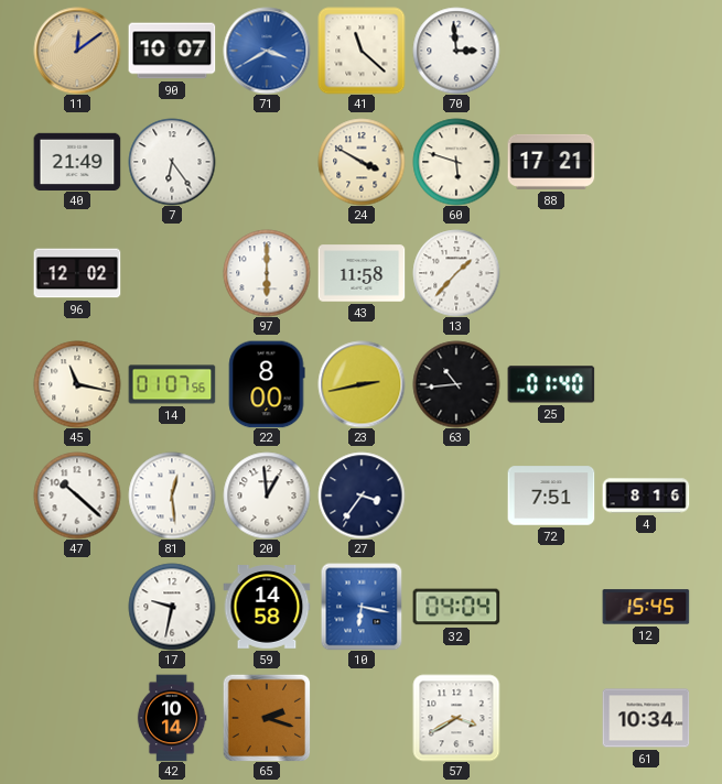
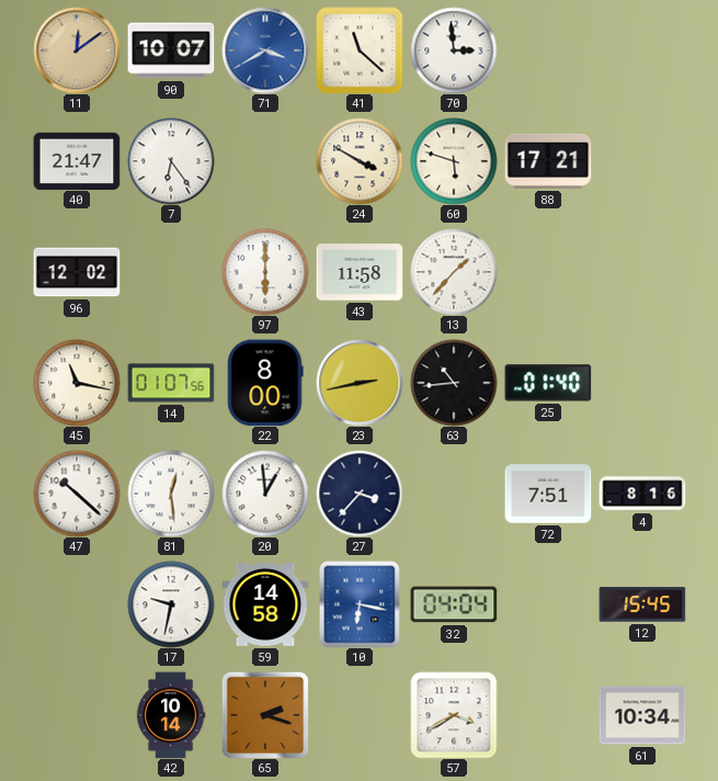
40: 21:49 -> 21:47 (77, 160)
27: 3:36 -> 3:37 (360, 494)
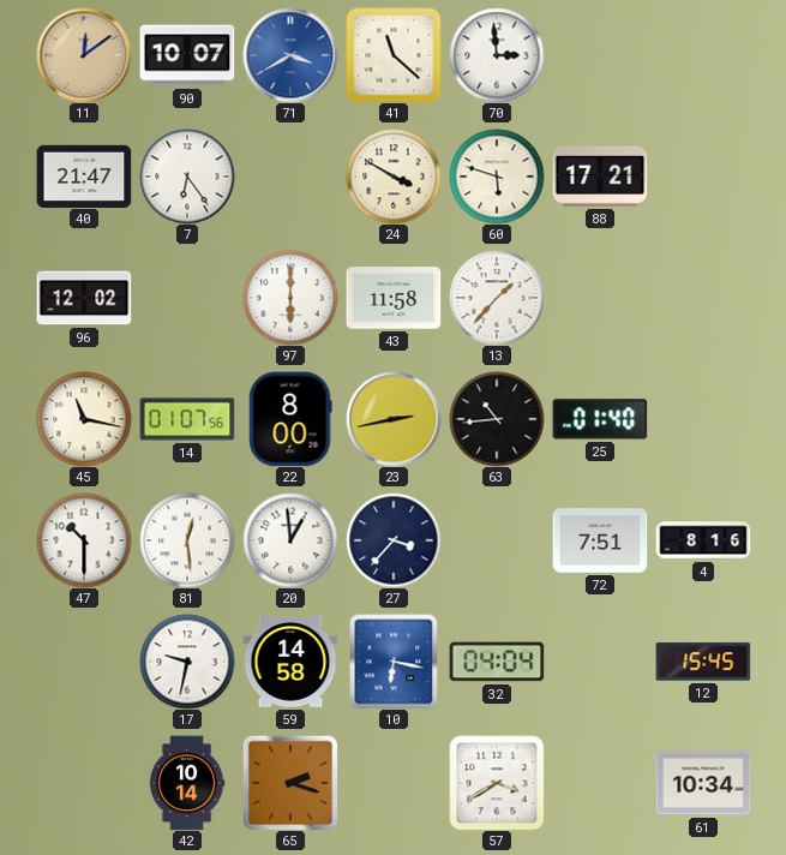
47: 10:22 -> 10:30 (84, 540)
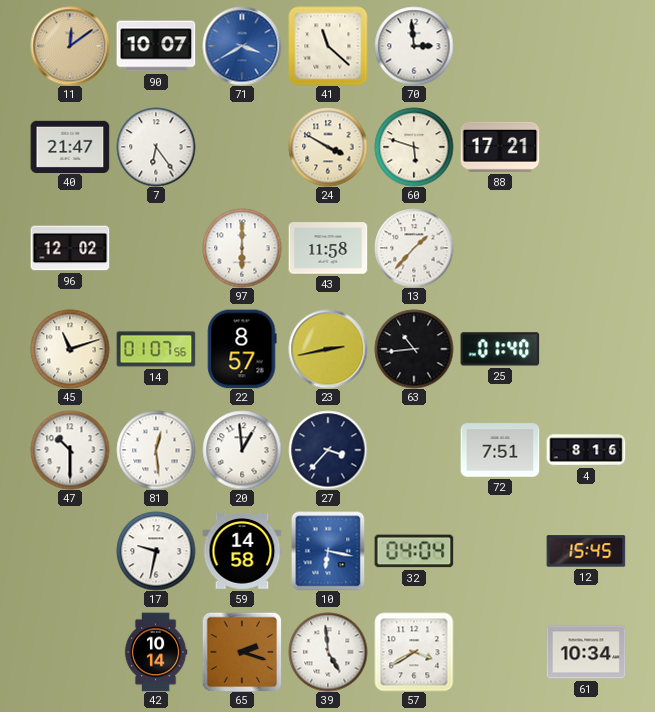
45: 11:17 -> 11:12 (70, 349)
22: 8:00 -> 8:57 (242, 349)
39: none -> 4:59 (328, 652)
